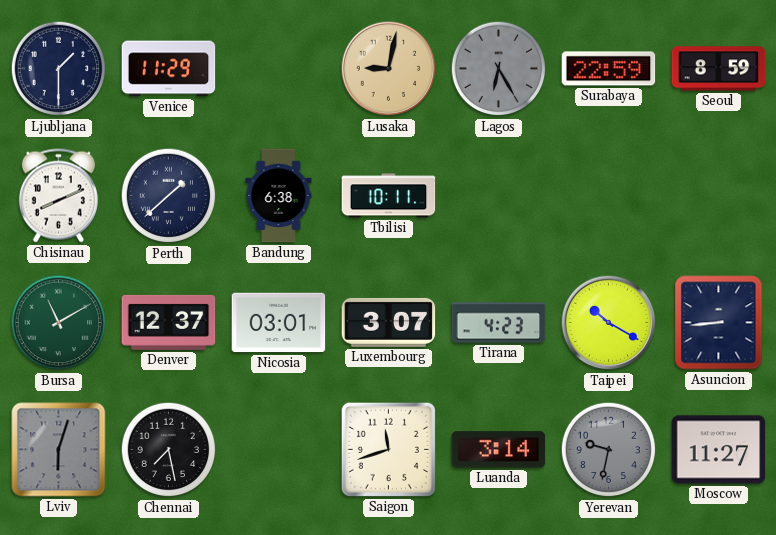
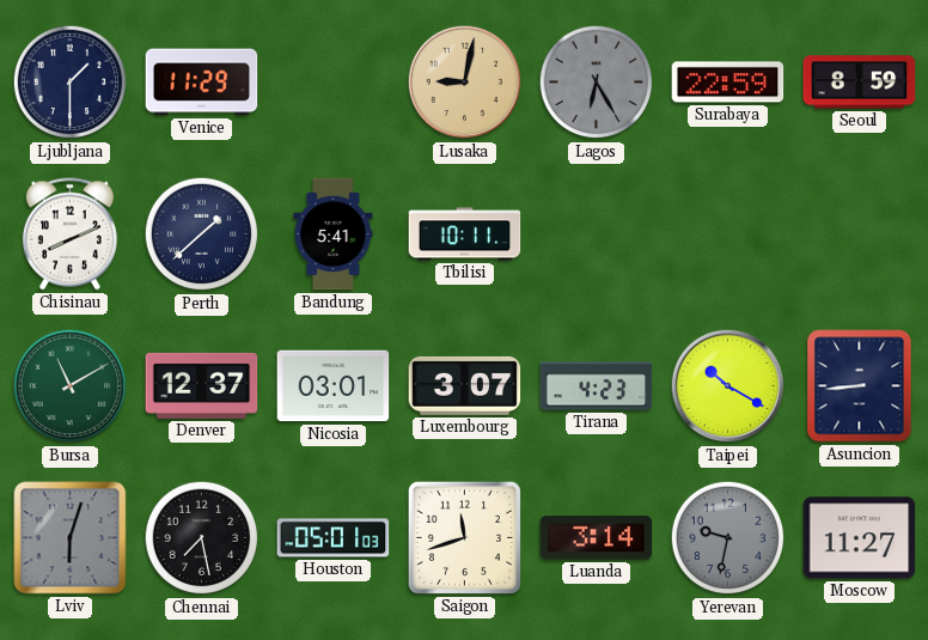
Bandung: 6:38 -> 5:41 (334, 234)
Houston: none -> 05:01 (334, 538)
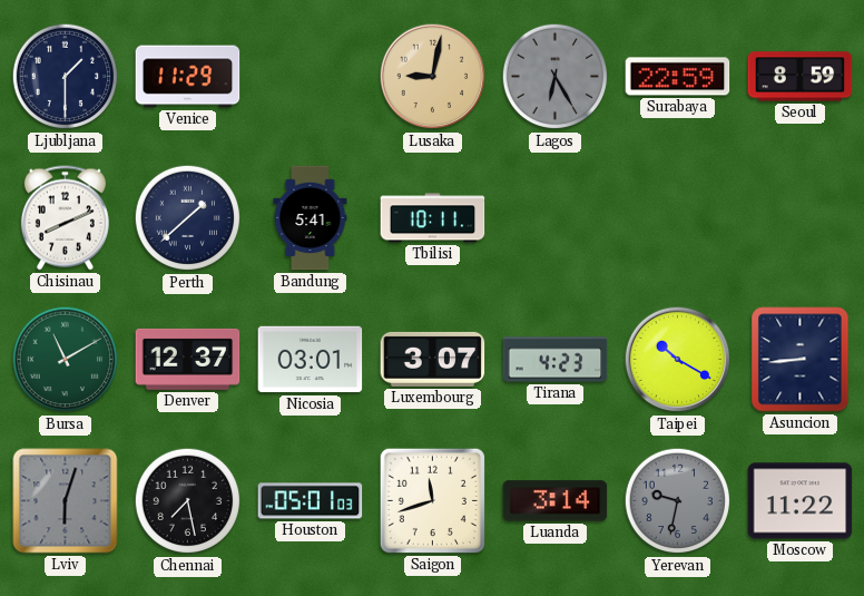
Moscow: 11:27 -> 11:22 (801, 501)
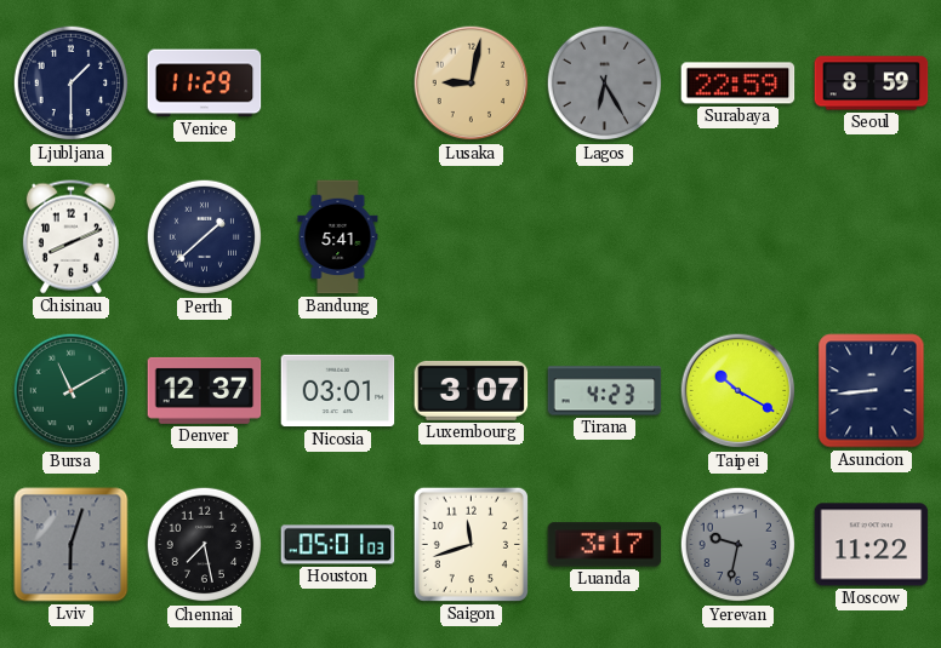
Tbilisi: 10:11 -> none (433, 218)
Luanda: 3:14 -> 3:17 (605, 545)
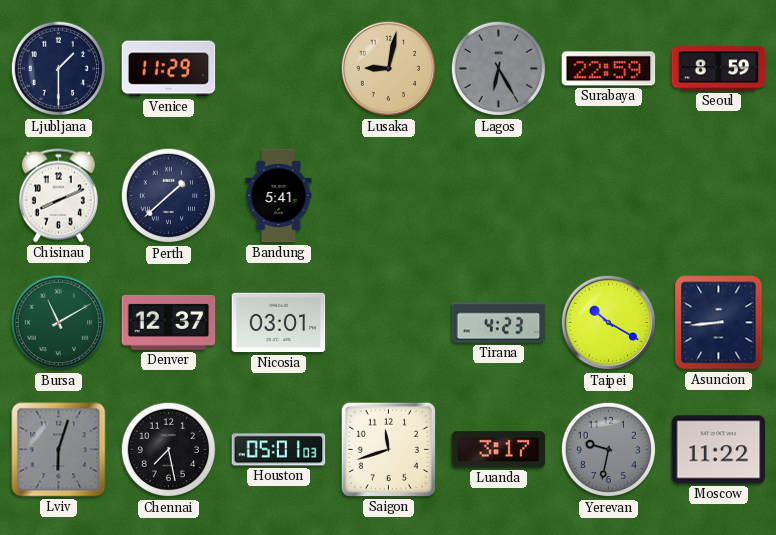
Luxembourg: 3:07 -> none (472, 390)
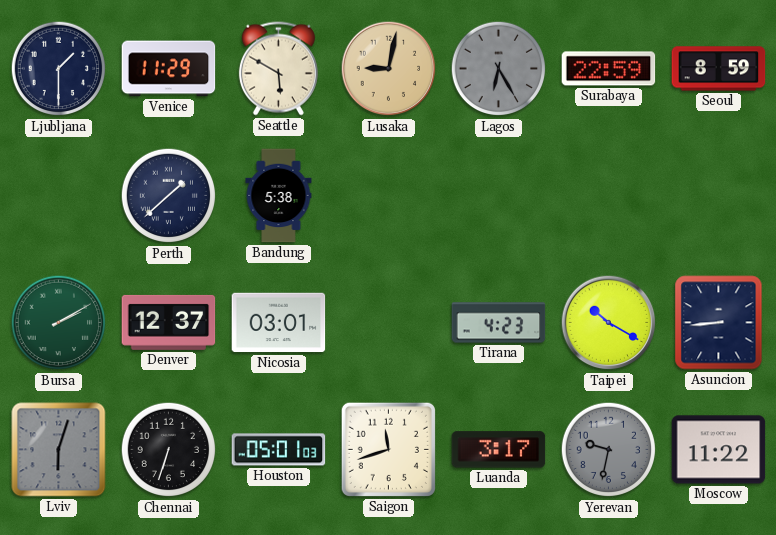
Seattle: none -> 5:50 (278, 69)
Chisinau: 8:11 -> none (58, 196)
Bandung: 5:41 -> 5:38 (279, 196)
Bursa: 11:10 -> 2:10 (59, 323)
Chennai: 7:28 -> 6:33 (169, 450)
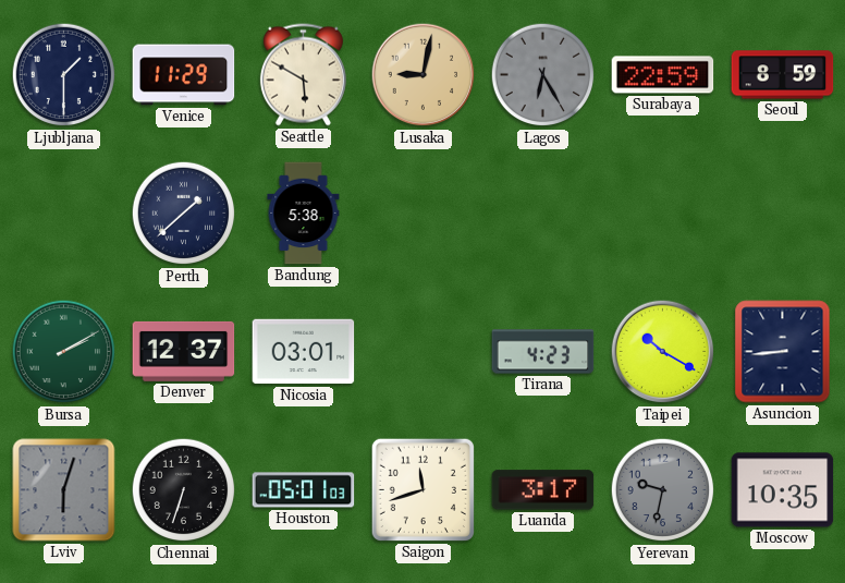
Moscow: 11:22 -> 10:35 (783, 490)
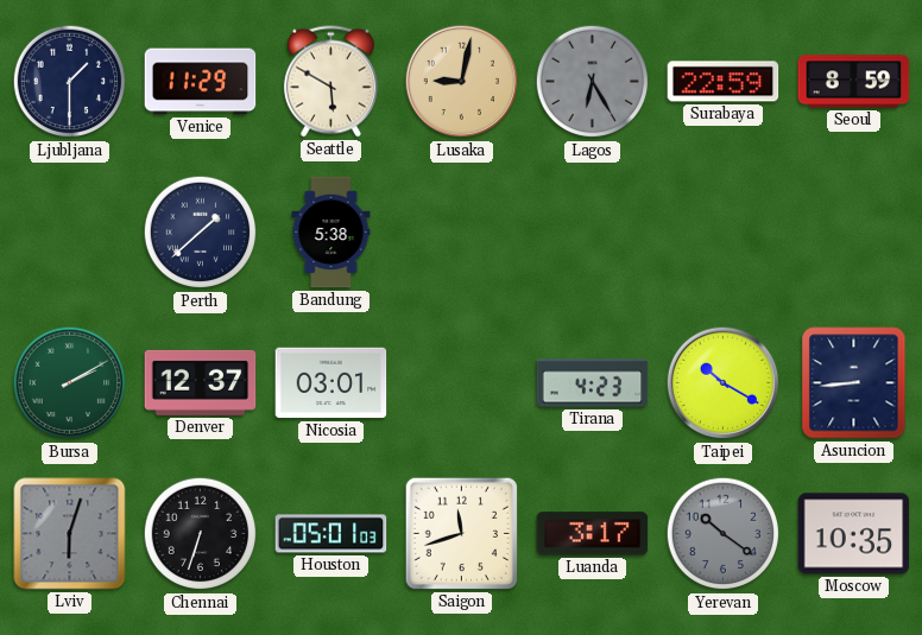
Yerevan: 9:32 -> 10:21 (724, 534)
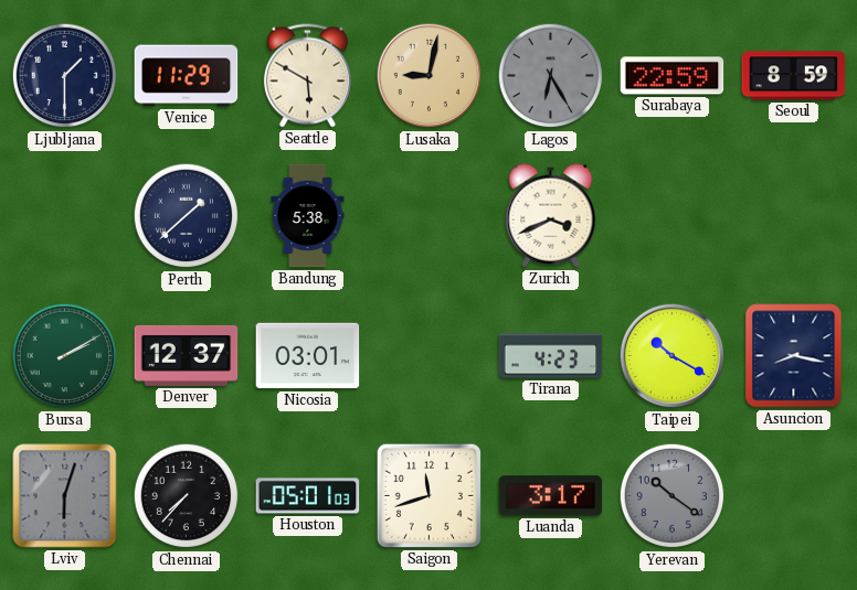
Zurich: none -> 3:41 (551, 216)
Asuncion: 8:44 -> 8:17 (794, 356)
Chennai: 6:33 -> 7:37 (187, 496)
Moscow: 10:35 -> none (854, 534)
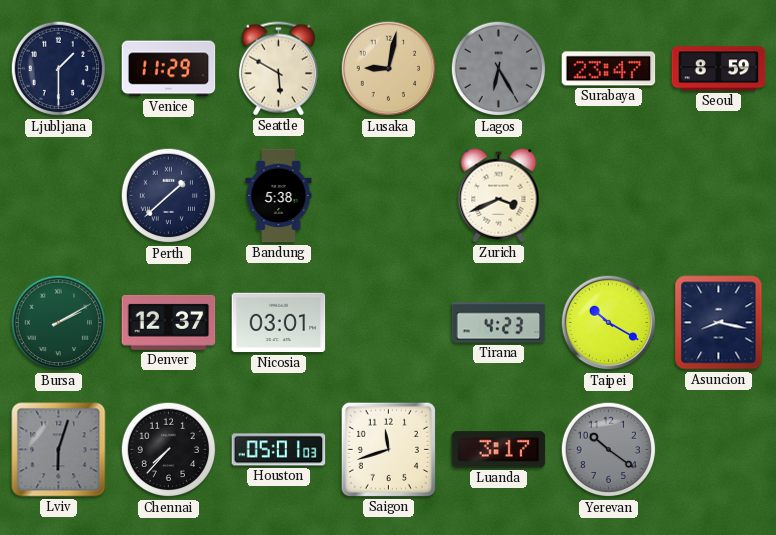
Surabaya: 22:59 -> 23:47 (609, 69)
